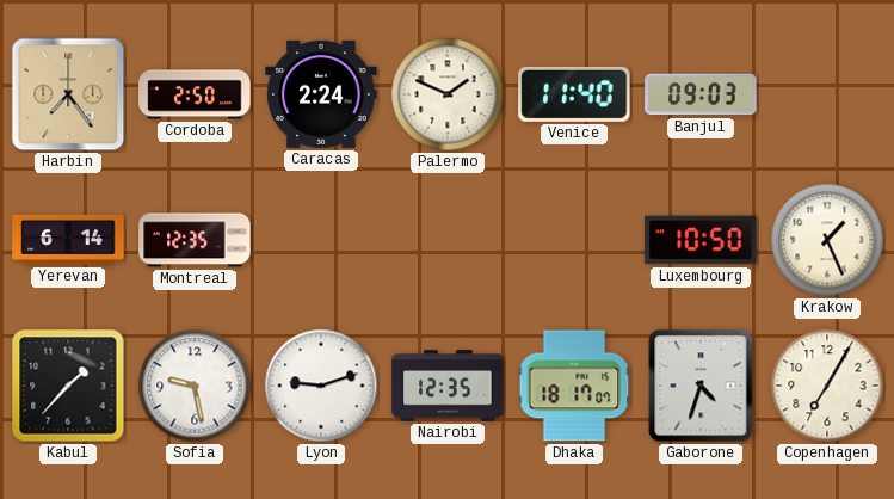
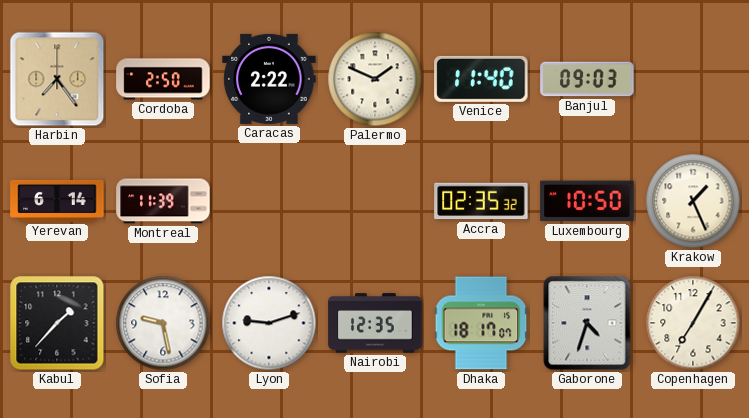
Caracas: 2:24 -> 2:22 (269, 79)
Montreal: 12:35 -> 11:39 (163, 201)
Accra: none -> 02:35 (481, 201)
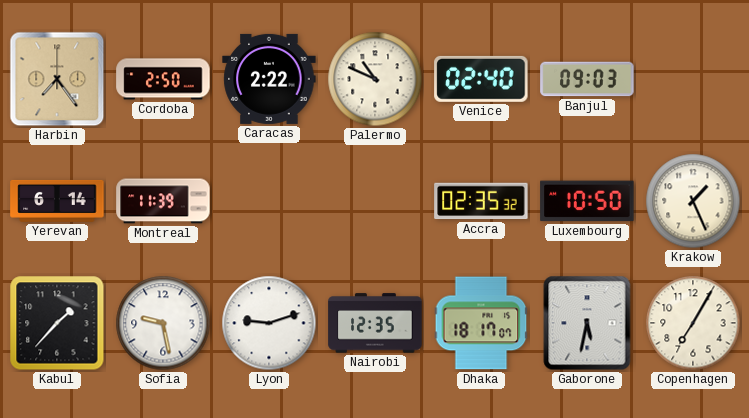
Palermo: 1:49 -> 10:49 (375, 79)
Venice: 11:40 -> 02:40 (481, 79)
Gaborone: 4:33 -> 5:32 (587, 323)
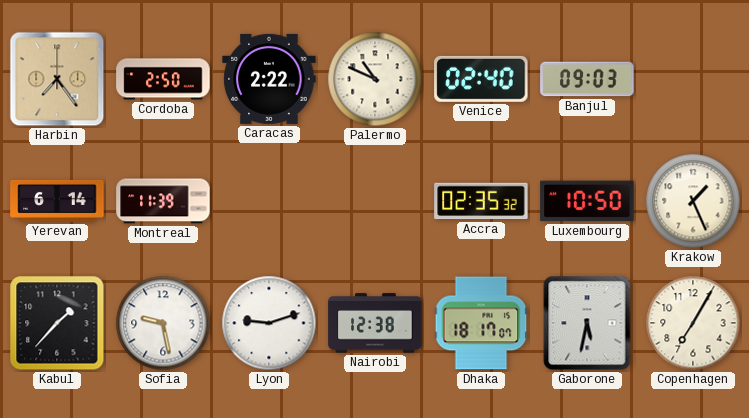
Nairobi: 12:35 -> 12:38 (375, 323)
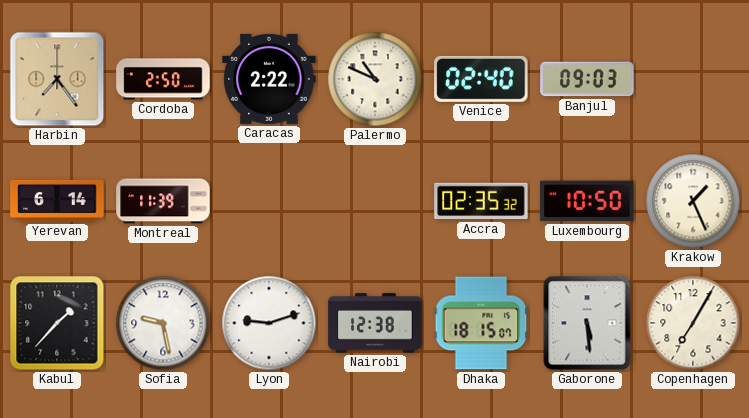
Dhaka: 18:17 -> 18:15 (481, 323)
Gaborone: 5:32 -> 5:29 (587, 323)
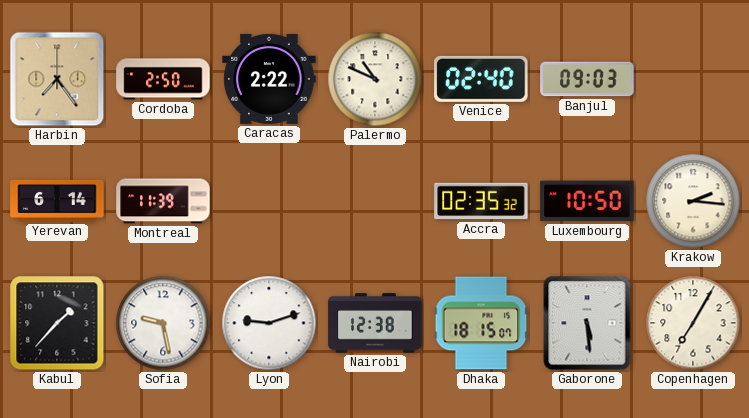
Krakow: 1:26 -> 2:16 (693, 201)
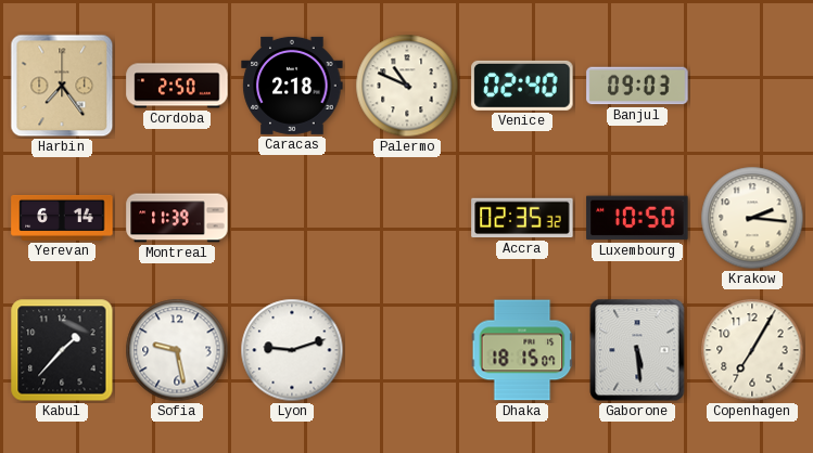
Caracas: 2:22 -> 2:18 (292, 86)
Nairobi: 12:38 -> none (375, 323)
